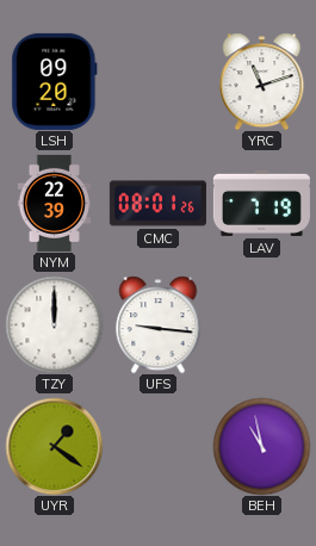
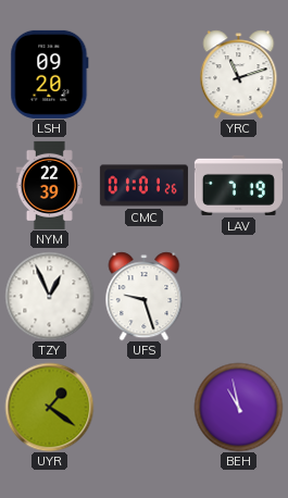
CMC: 08:01 -> 01:01 (143, 186)
TZY: 12:00 -> 12:56 (49, 296)
UFS: 9:16 -> 9:27 (145, 296)
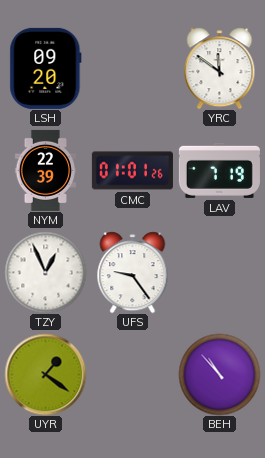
YRC: 11:12 -> 11:51 (220, 68)
UFS: 9:27 -> 9:24 (133, 272)
BEH: 10:58 -> 10:53 (219, 374)
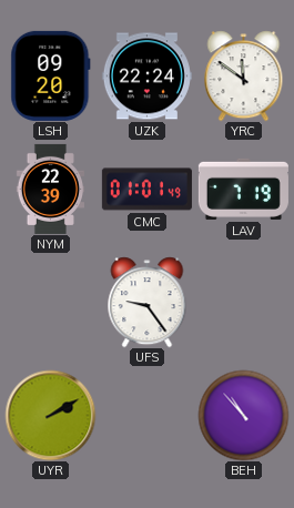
UZK: none -> 22:24 (146, 77)
CMC: 01:01:26 -> 01:01:49 (146, 190)
TZY: 12:56 -> none (45, 272)
UYR: 1:21 -> 2:10 (50, 415)
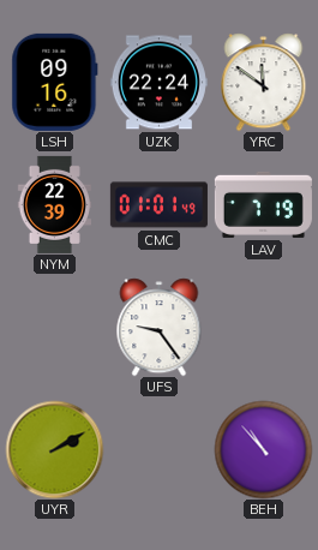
LSH: 09:20 -> 09:16 (55, 82)
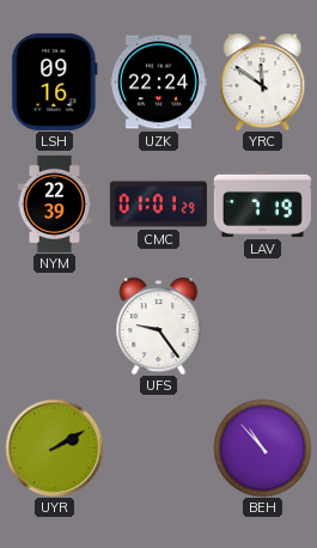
CMC: 01:01:49 -> 01:01:29 (158, 205)
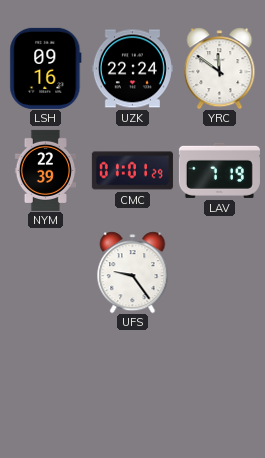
UYR: 2:10 -> none (54, 447)
BEH: 10:53 -> none (262, 447)
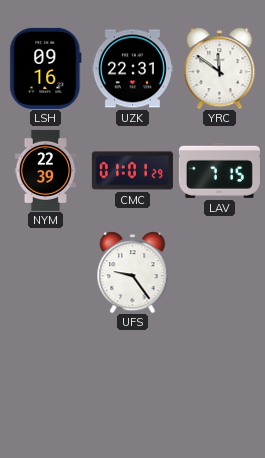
UZK: 22:24 -> 22:31 (132, 69)
LAV: 7:19 -> 7:15 (219, 170)
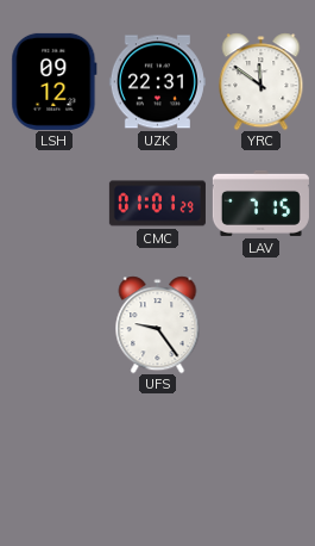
LSH: 09:16 -> 09:12 (55, 81)
NYM: 22:39 -> none (45, 170)
